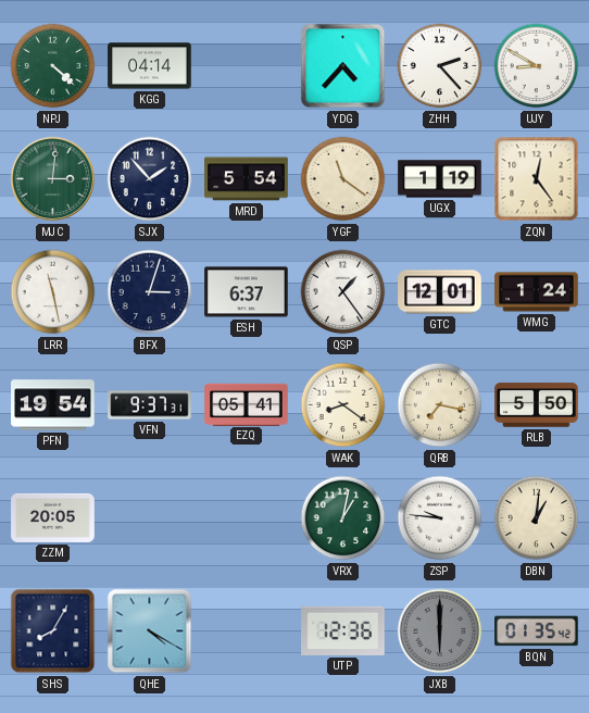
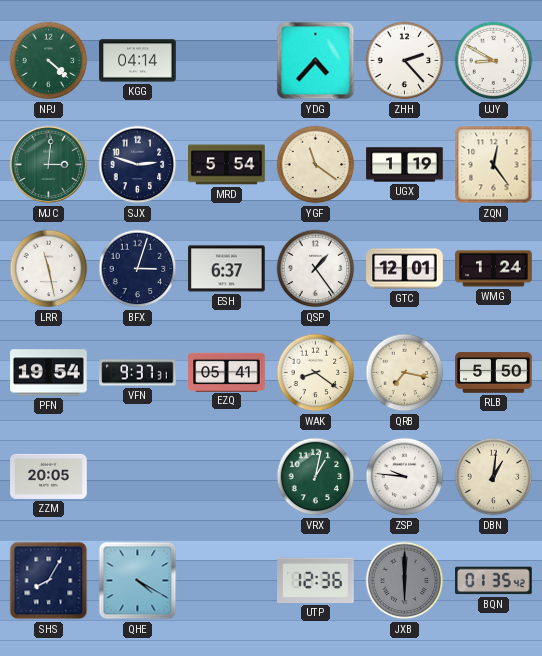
SJX: 1:53 -> 2:48 (138, 165)
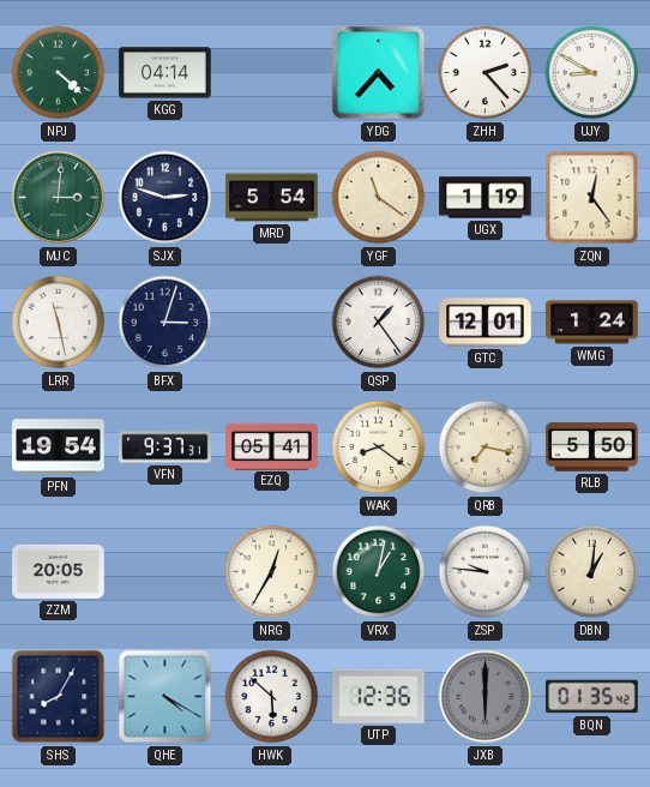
ESH: 6:37 -> none (227, 269)
NRG: none -> 12:35 (272, 572)
HWK: none -> 5:52 (272, 697)
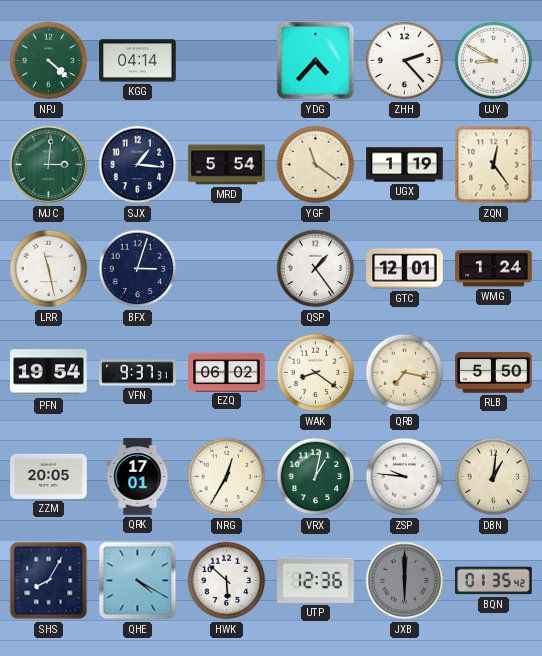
SJX: 2:48 -> 1:16 (138, 165)
EZQ: 05:41 -> 06:02 (227, 372)
QRK: none -> 17:01 (138, 477)
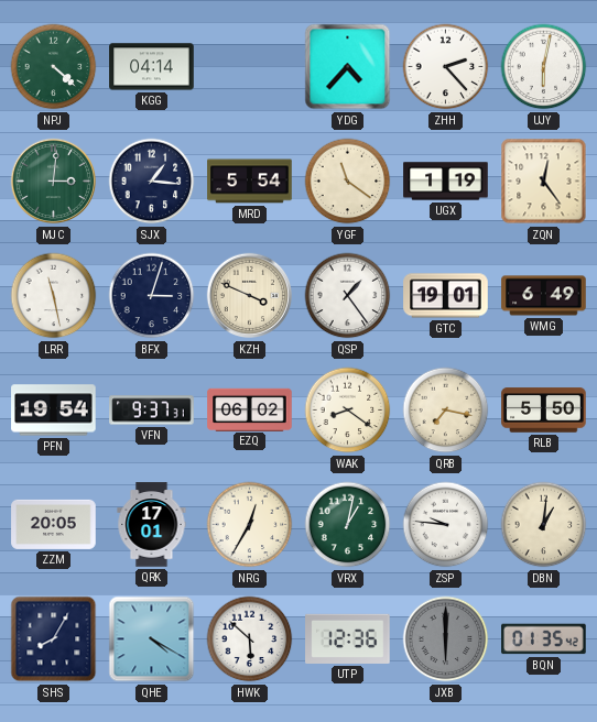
UJY: 8:50 -> 6:02 (544, 67)
KZH: none -> 3:49 (250, 296)
GTC: 12:01 -> 19:01 (446, 296)
WMG: 1:24 -> 6:49 (544, 296)
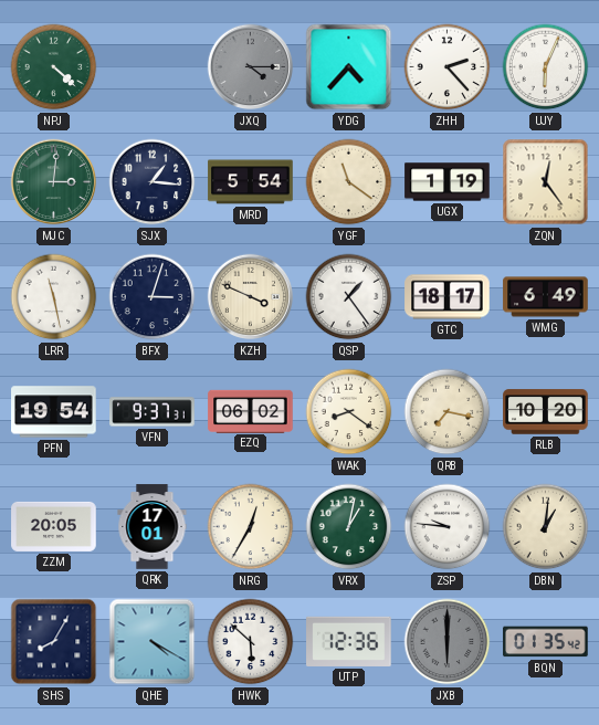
KGG: 04:14 -> none (152, 67)
JXQ: none -> 4:15 (251, 67)
UJY: 6:02 -> 6:04 (546, 67)
GTC: 19:01 -> 18:17 (448, 297)
RLB: 5:50 -> 10:20 (546, 412)
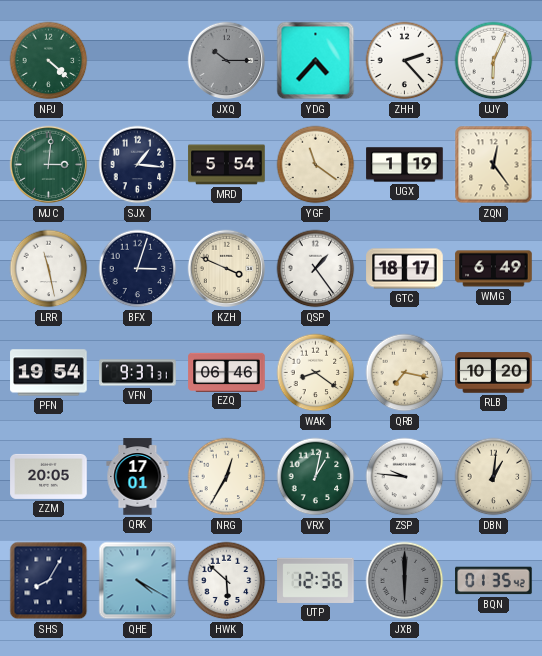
JXQ: 4:15 -> 10:15 (227, 61)
EZQ: 06:02 -> 06:46 (227, 372)
